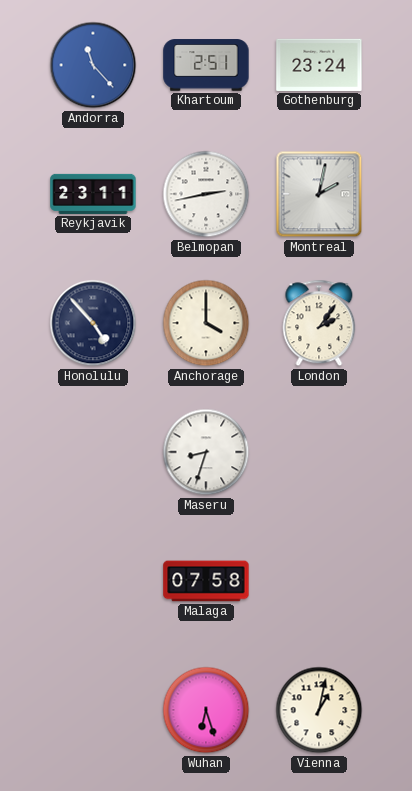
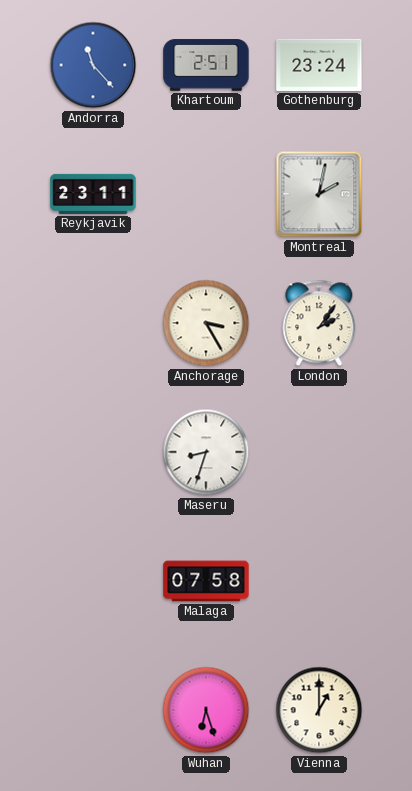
Belmopan: 2:43 -> none (206, 194)
Honolulu: 4:53 -> none (93, 323)
Anchorage: 4:00 -> 3:25 (206, 323)
Vienna: 1:02 -> 1:00 (319, 710)
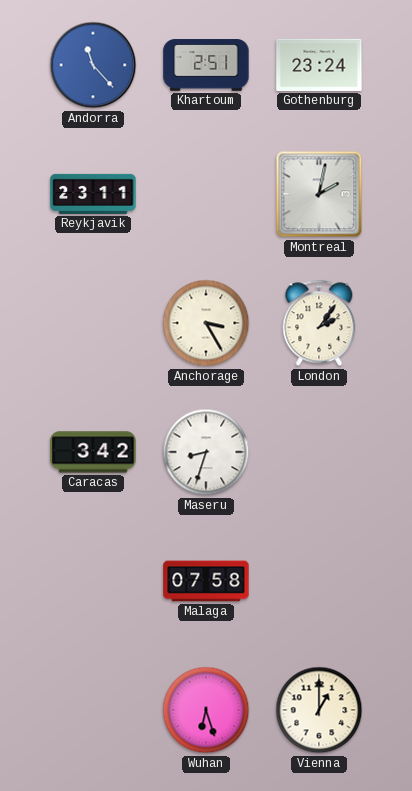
Caracas: none -> 3:42 (93, 452)
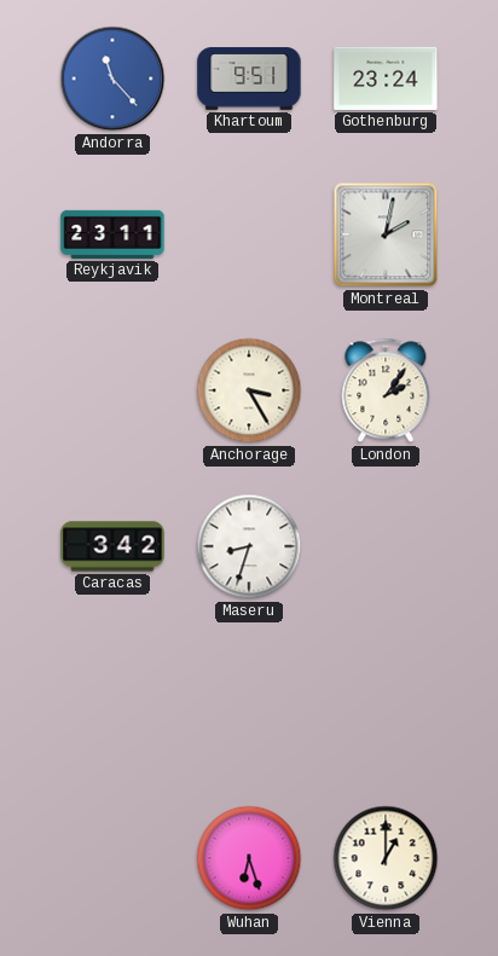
Khartoum: 2:51 -> 9:51 (249, 79)
Malaga: 07:58 -> none (206, 581)
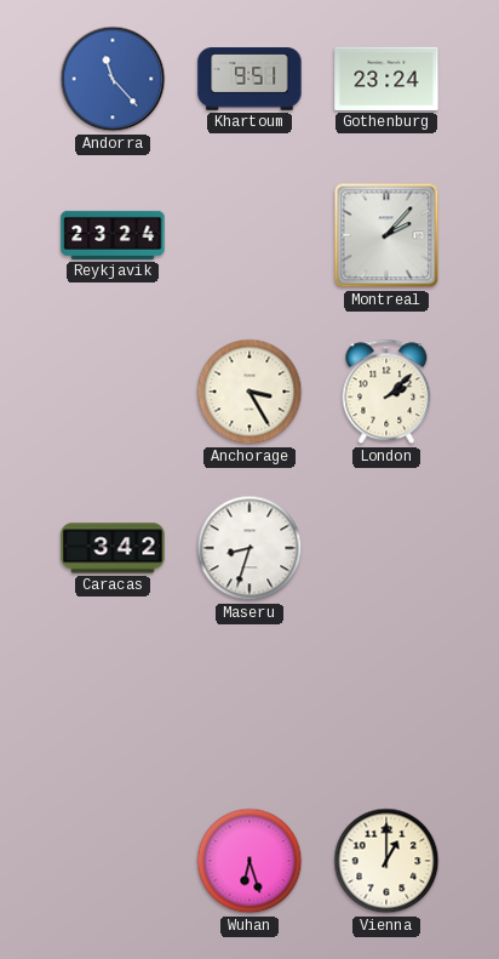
Reykjavik: 23:11 -> 23:24 (113, 235)
Montreal: 2:02 -> 2:07 (386, 235)
London: 2:06 -> 2:08 (386, 392)
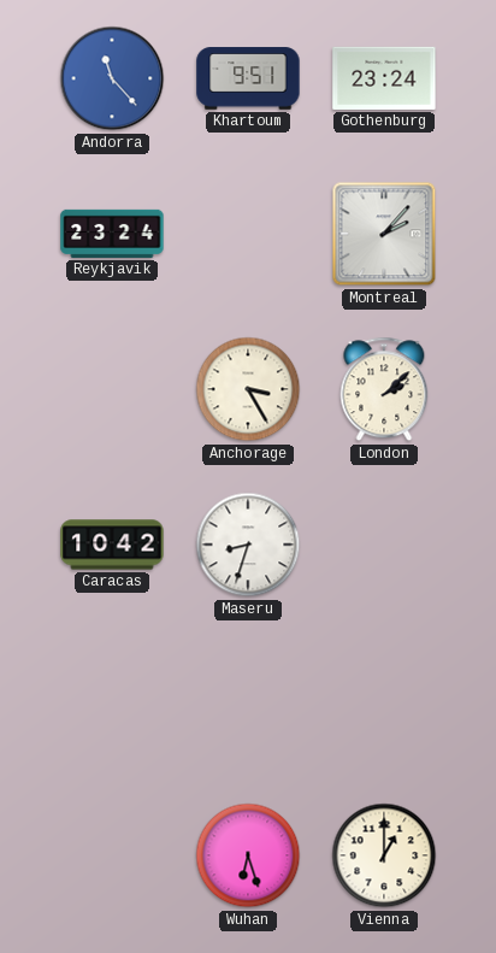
Caracas: 3:42 -> 10:42 (112, 545)
